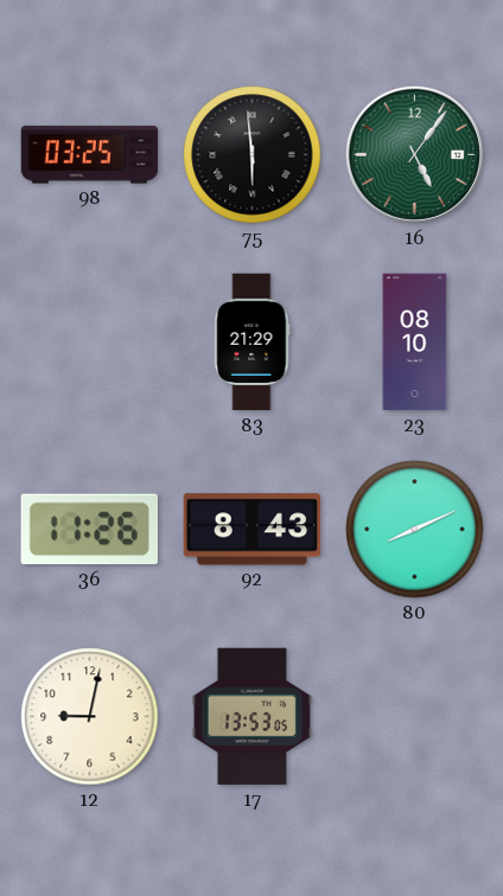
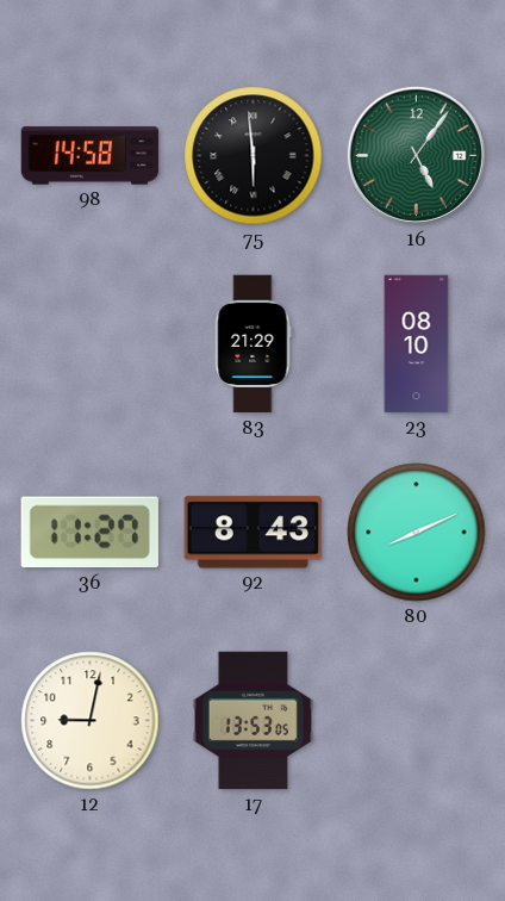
98: 03:25 -> 14:58 (91, 156)
36: 11:26 -> 11:27 (89, 533)
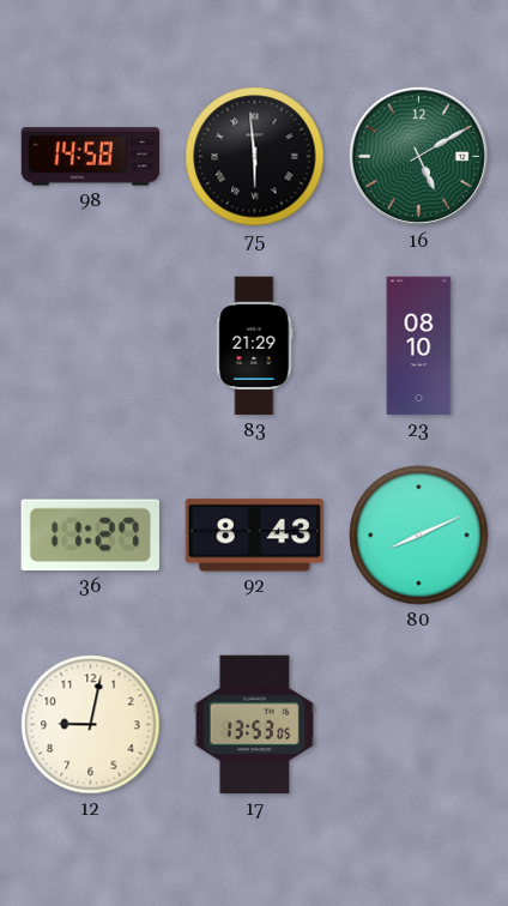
16: 5:06 -> 5:10 (418, 156)
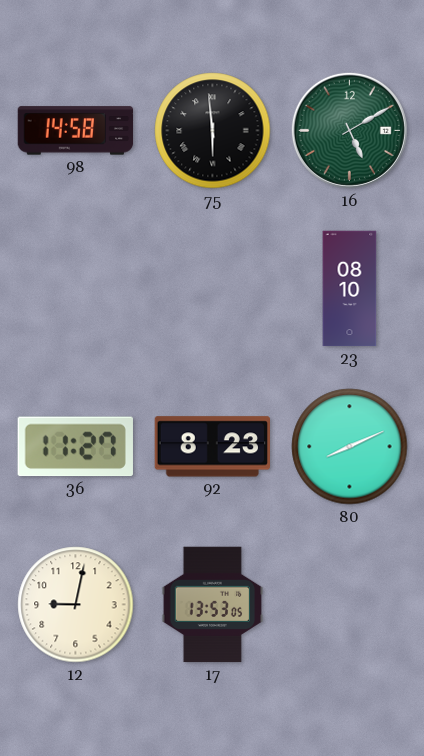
83: 21:29 -> none (255, 346)
92: 8:43 -> 8:23 (212, 447)
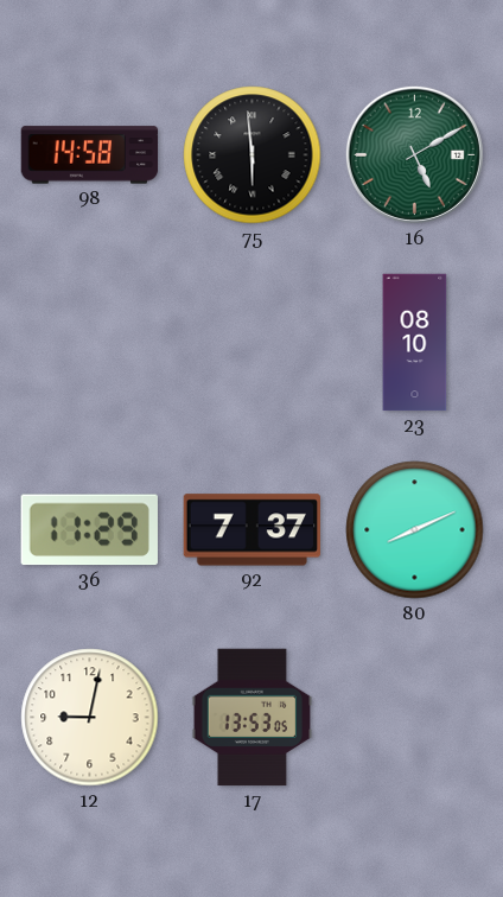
36: 11:27 -> 11:29 (89, 530)
92: 8:23 -> 7:37 (251, 530)
